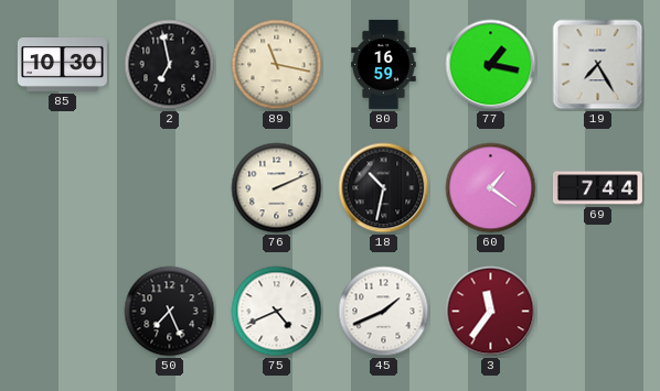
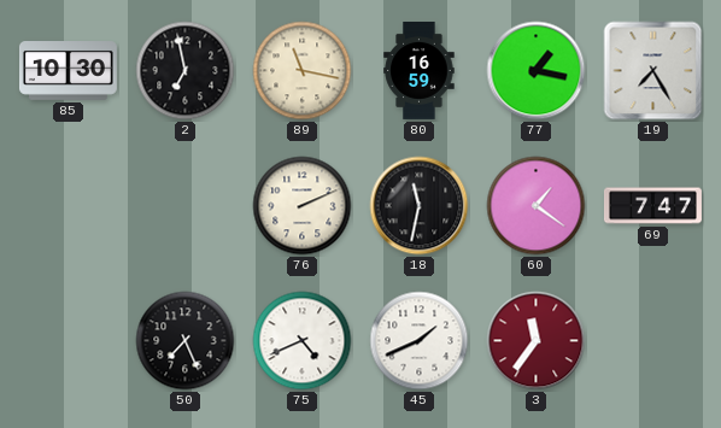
18: 10:32 -> 11:32 (420, 206)
69: 7:44 -> 7:47 (652, 206)
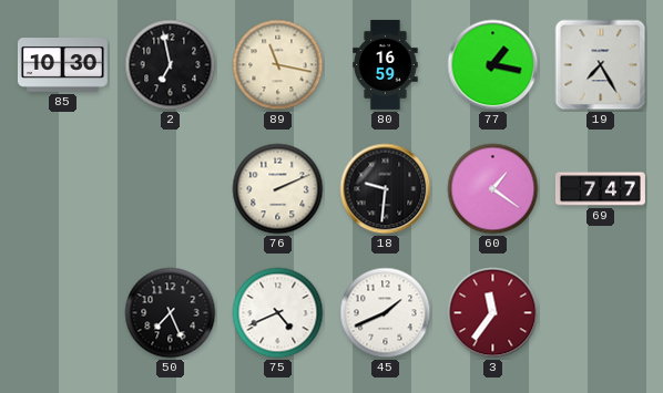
18: 11:32 -> 9:31 (386, 189)
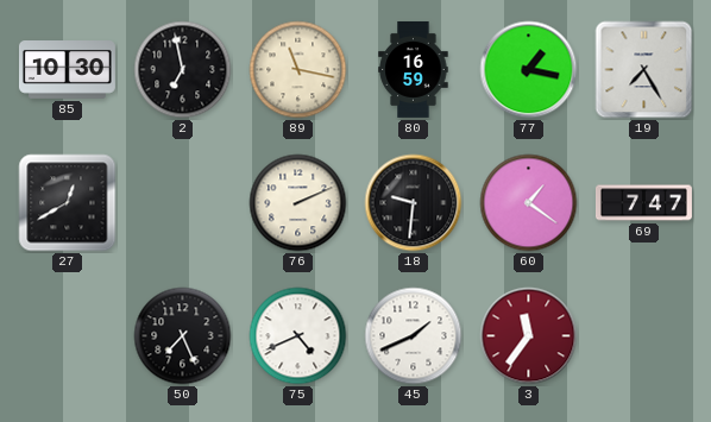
27: none -> 12:40 (68, 203)
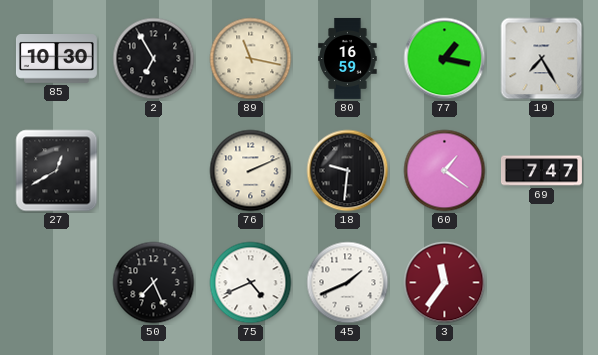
2: 6:58 -> 6:55 (154, 59)
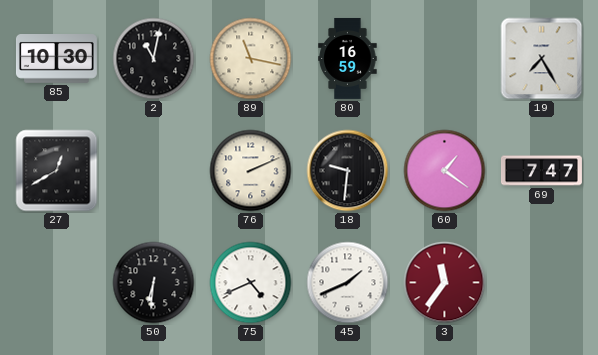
2: 6:55 -> 11:02 (154, 59)
77: 1:17 -> none (445, 59)
50: 7:26 -> 6:31 (154, 283)
